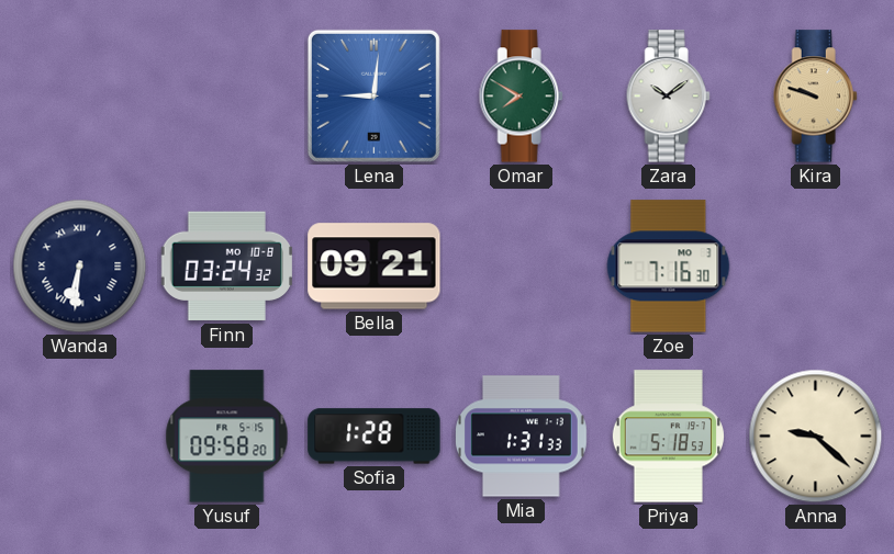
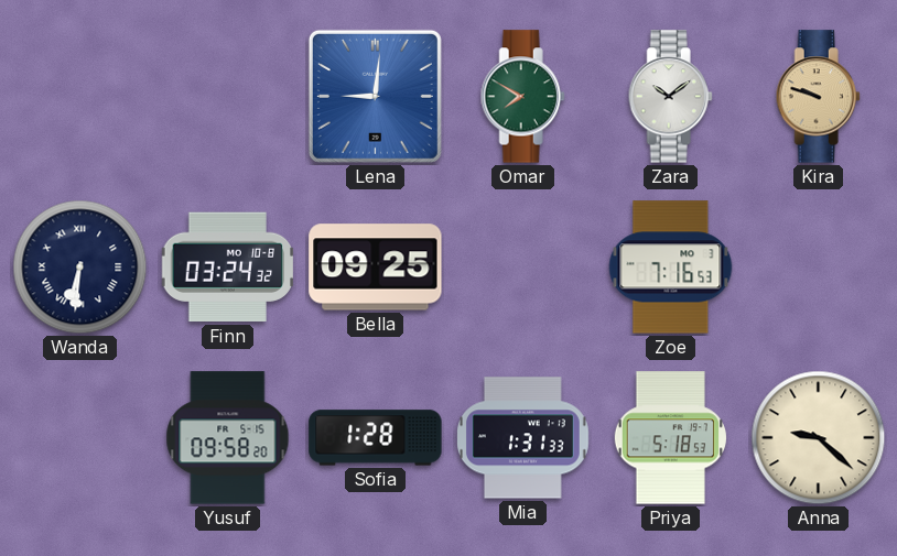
Bella: 09:21 -> 09:25 (376, 268)
Zoe: 7:16:30 -> 7:16:53 (671, 268)
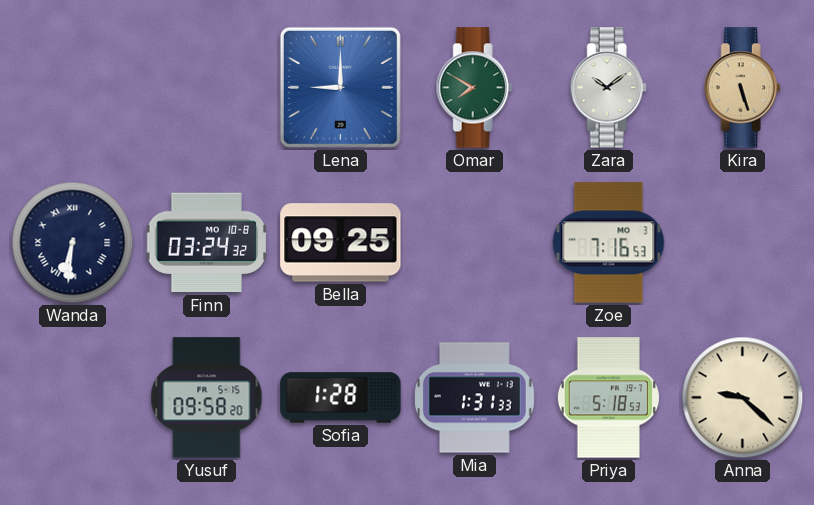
Lena: 9:01 -> 9:00 (340, 87)
Kira: 9:48 -> 5:27 (742, 88)
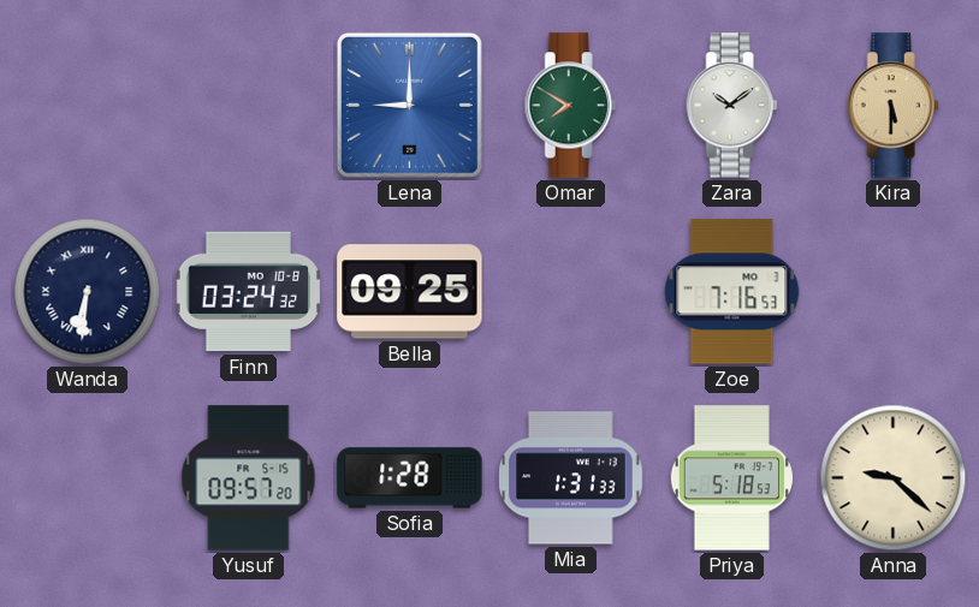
Kira: 5:27 -> 5:30 (892, 106)
Yusuf: 09:58 -> 09:57 (249, 478)
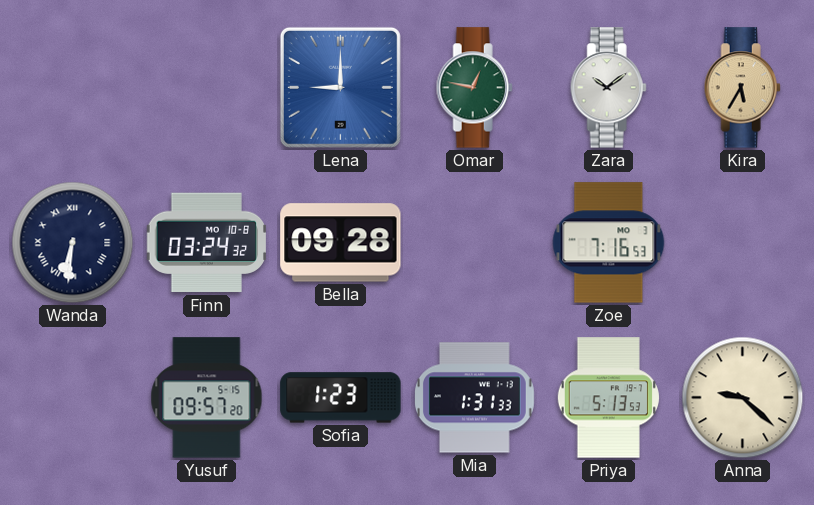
Omar: 7:50 -> 12:47 (474, 88)
Kira: 5:30 -> 5:35 (742, 88)
Bella: 09:25 -> 09:28 (341, 243)
Sofia: 1:28 -> 1:23 (341, 398)
Priya: 5:18 -> 5:13 (608, 398)
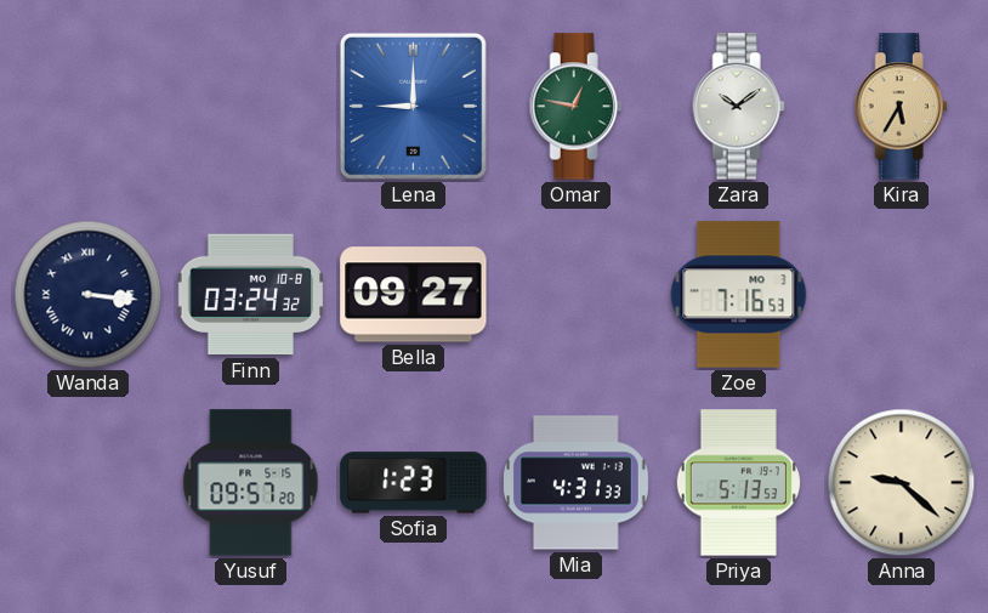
Wanda: 6:31 -> 3:16 (89, 295)
Bella: 09:28 -> 09:27 (414, 295)
Mia: 1:31 -> 4:31 (577, 483)
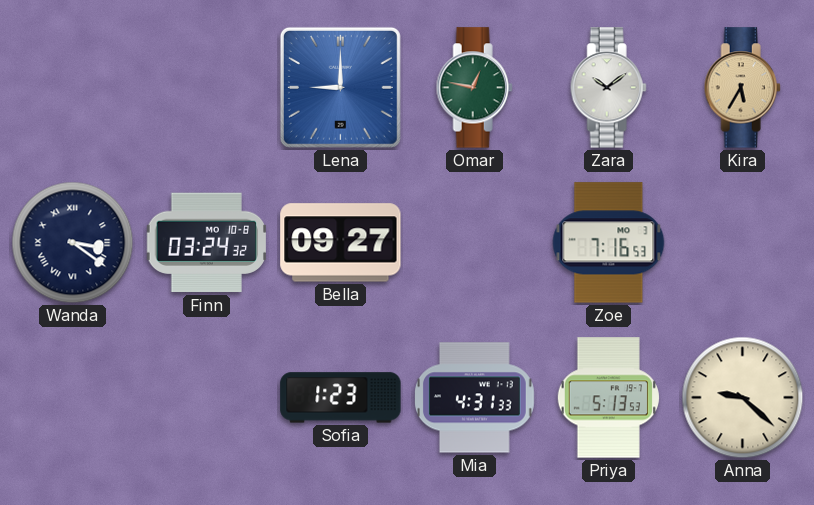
Wanda: 3:16 -> 3:21 (73, 243)
Yusuf: 09:57 -> none (251, 483)
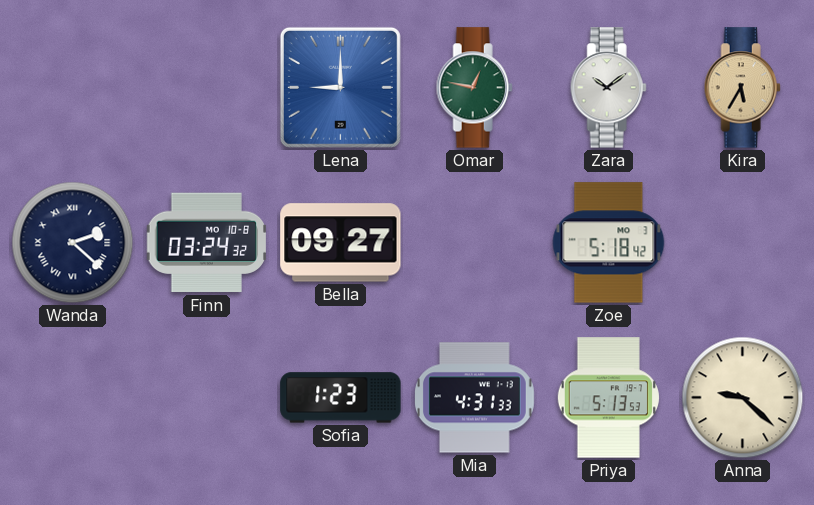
Wanda: 3:21 -> 2:22 (73, 243)
Zoe: 7:16 -> 5:18 (609, 243)
